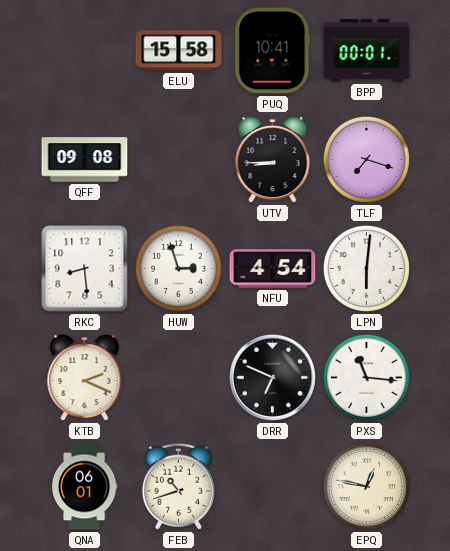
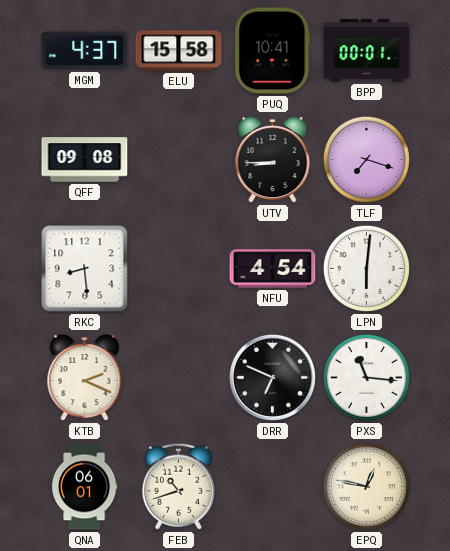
MGM: none -> 4:37 (85, 51)
HUW: 2:57 -> none (178, 268)
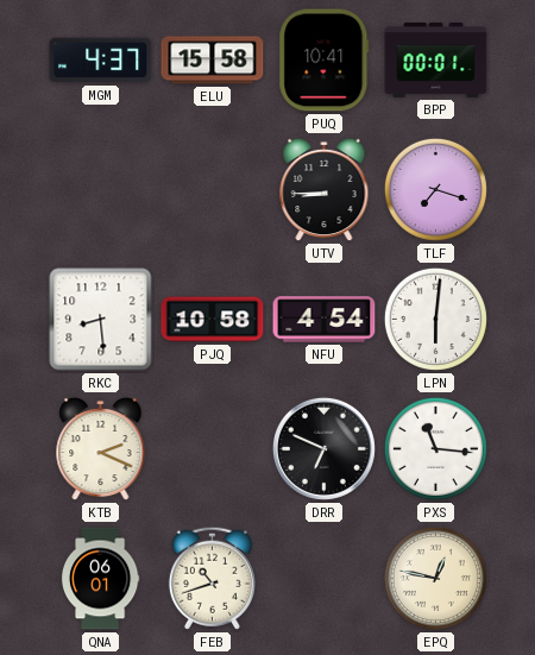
QFF: 09:08 -> none (85, 160)
PJQ: none -> 10:58 (213, 320)
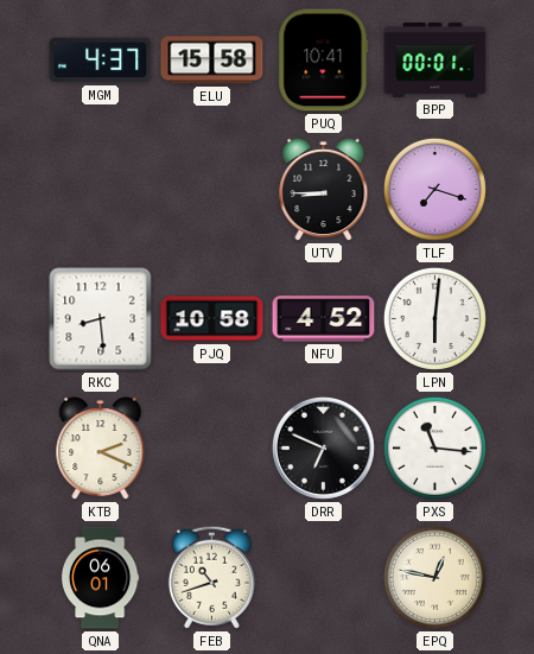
NFU: 4:54 -> 4:52 (324, 319)
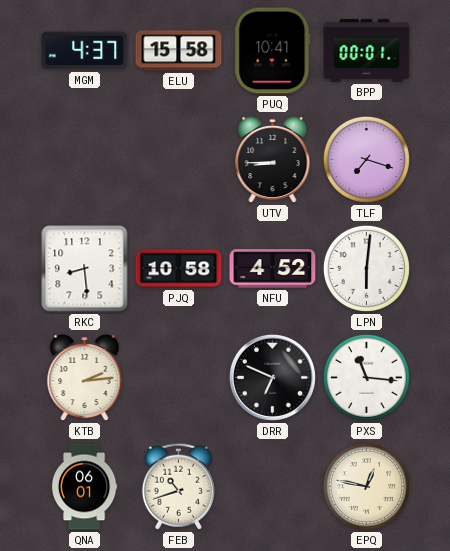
KTB: 2:19 -> 2:14 (85, 378)
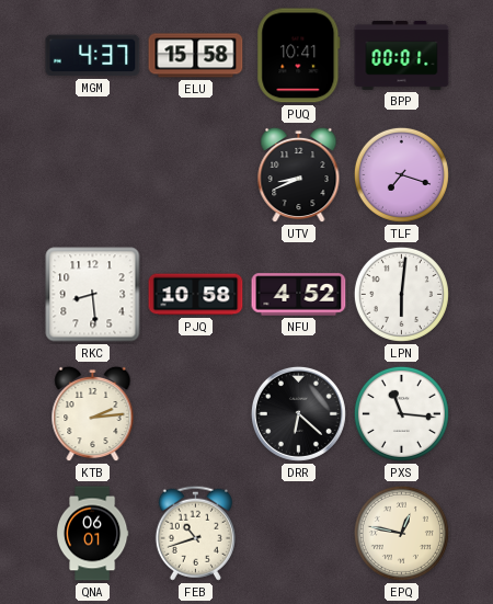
UTV: 8:45 -> 8:41 (299, 175)
DRR: 6:49 -> 6:22 (298, 413)
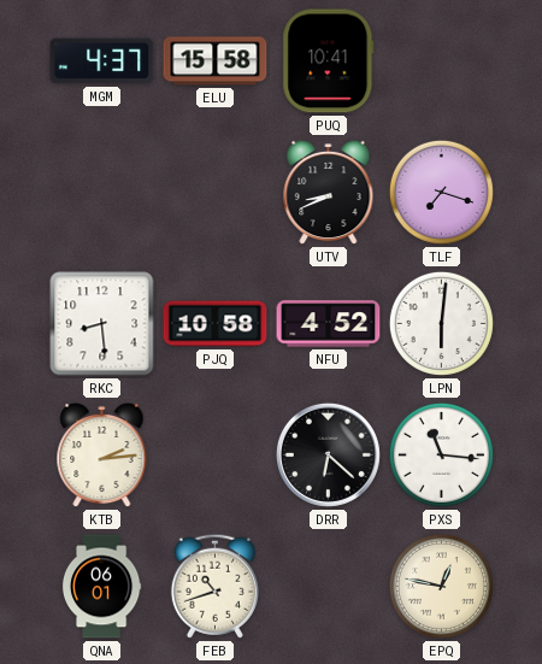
BPP: 00:01 -> none (402, 55)
